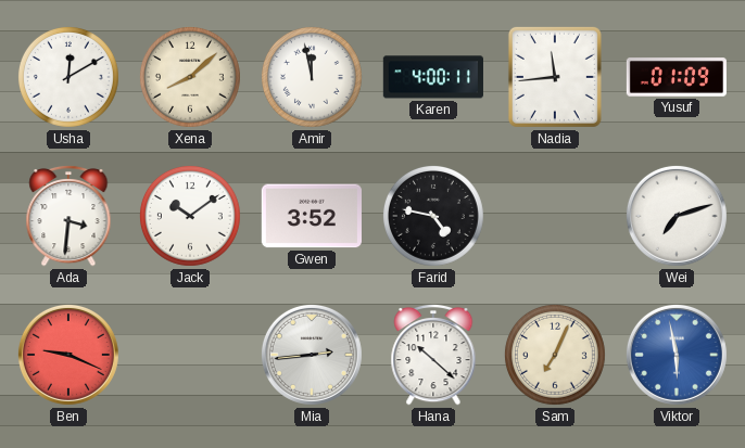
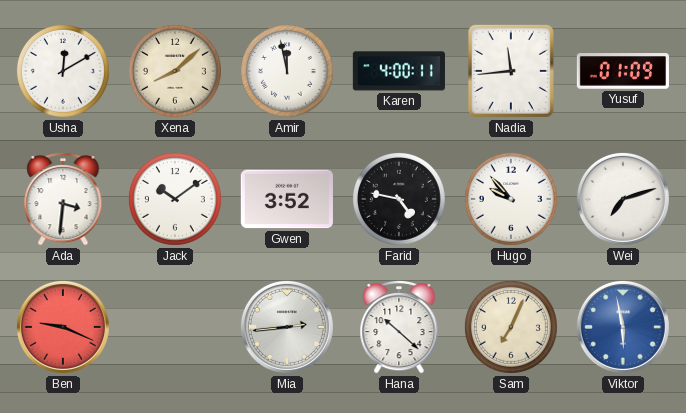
Hugo: none -> 9:53 (511, 199)
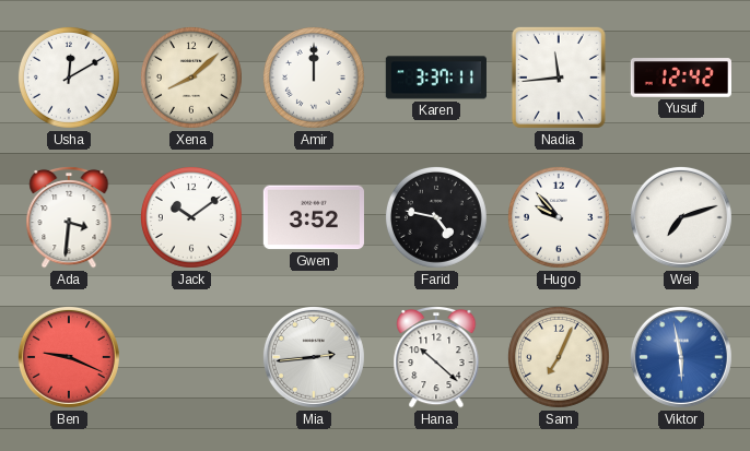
Amir: 11:58 -> 12:00 (314, 78)
Karen: 4:00 -> 3:37 (436, 78)
Yusuf: 01:09 -> 12:42 (681, 78)
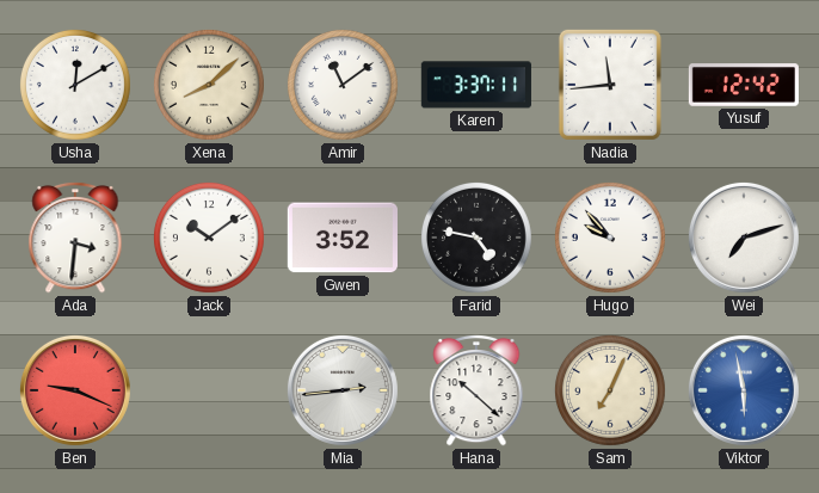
Amir: 12:00 -> 11:09 (343, 85)
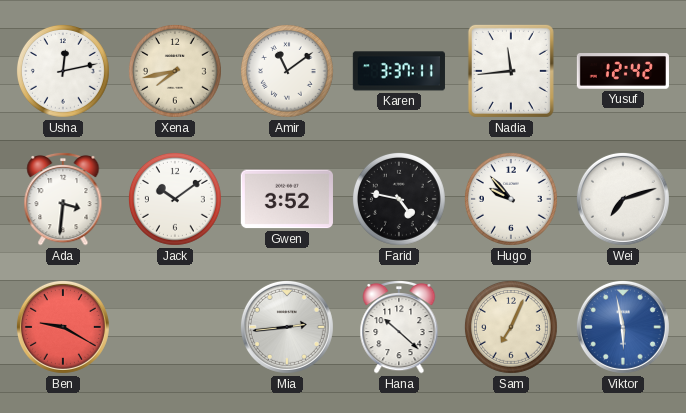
Usha: 12:10 -> 12:13 (63, 71)
Xena: 8:08 -> 7:43 (175, 71)
Ben: 9:19 -> 9:20 (63, 327)
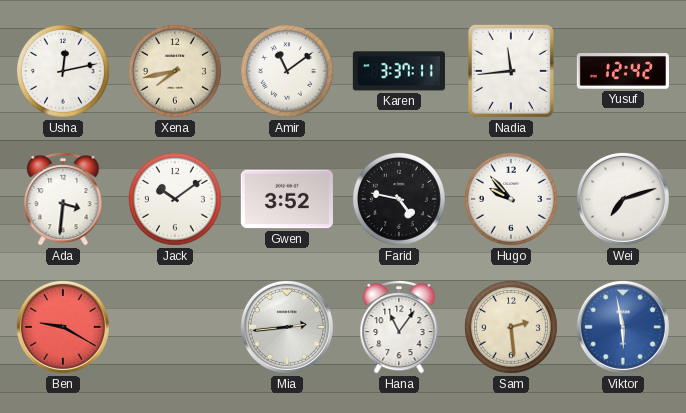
Hana: 10:22 -> 11:06 (399, 327)
Sam: 7:04 -> 2:29 (511, 327)
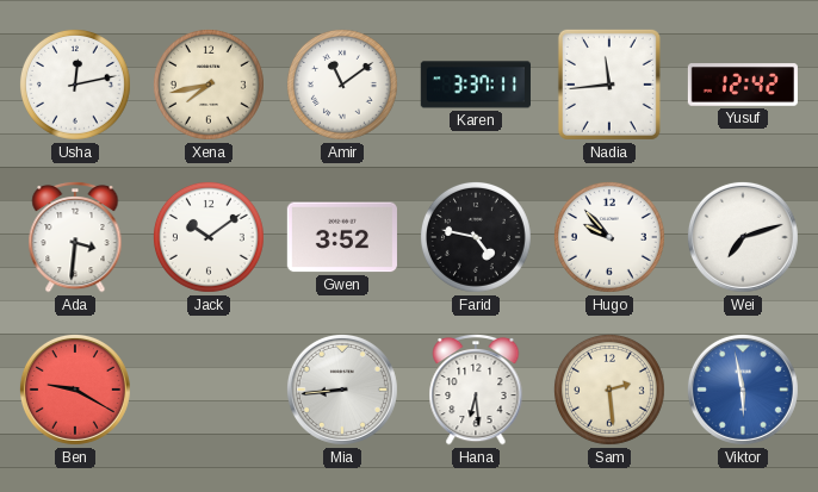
Mia: 2:44 -> 8:44 (342, 390)
Hana: 11:06 -> 6:29 (476, 390)
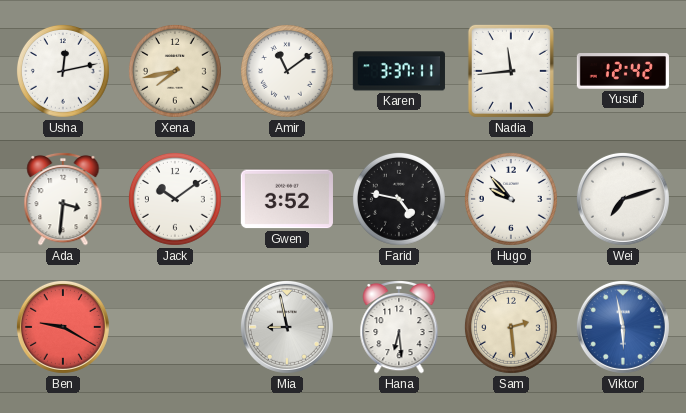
Mia: 8:44 -> 8:58 (287, 327)
